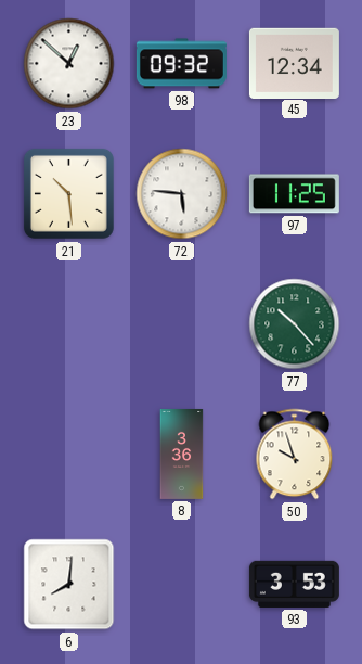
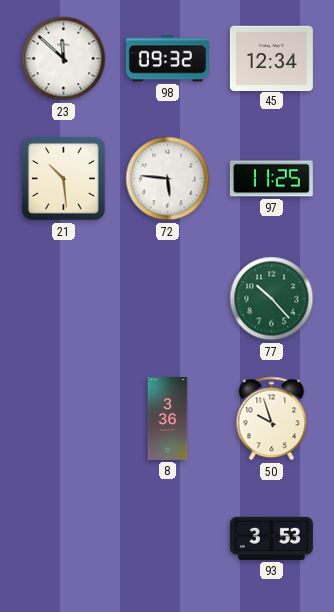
23: 12:52 -> 11:52 (64, 59)
6: 8:01 -> none (69, 585)
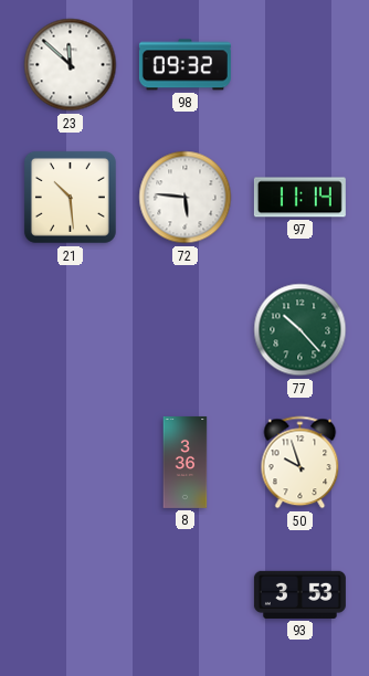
45: 12:34 -> none (271, 58)
97: 11:25 -> 11:14 (299, 198)
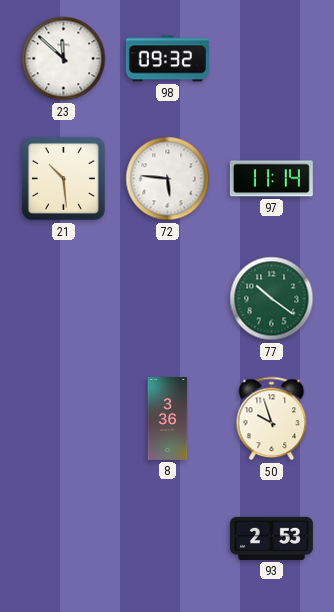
77: 10:23 -> 10:21 (272, 299)
93: 3:53 -> 2:53 (271, 538)
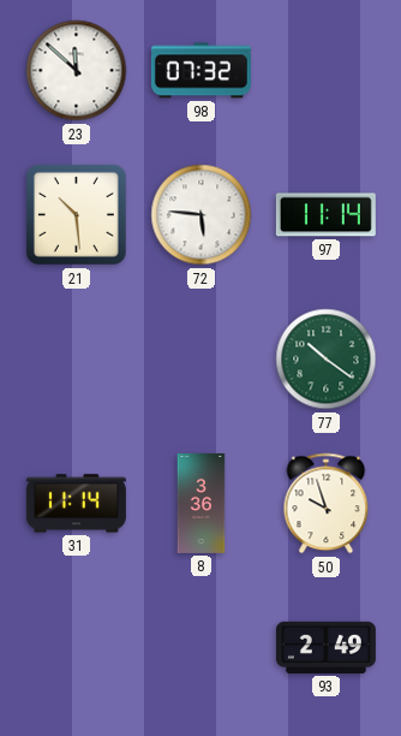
98: 09:32 -> 07:32 (200, 71)
31: none -> 11:14 (76, 504)
93: 2:53 -> 2:49 (325, 647)
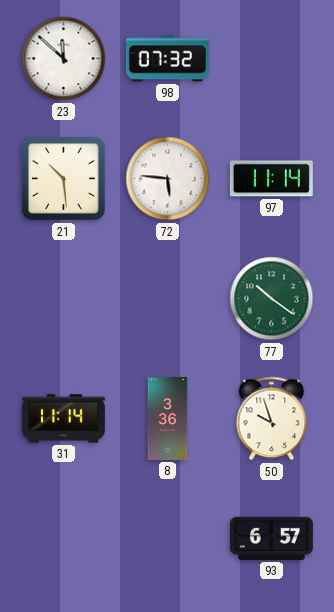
93: 2:49 -> 6:57 (271, 538)
